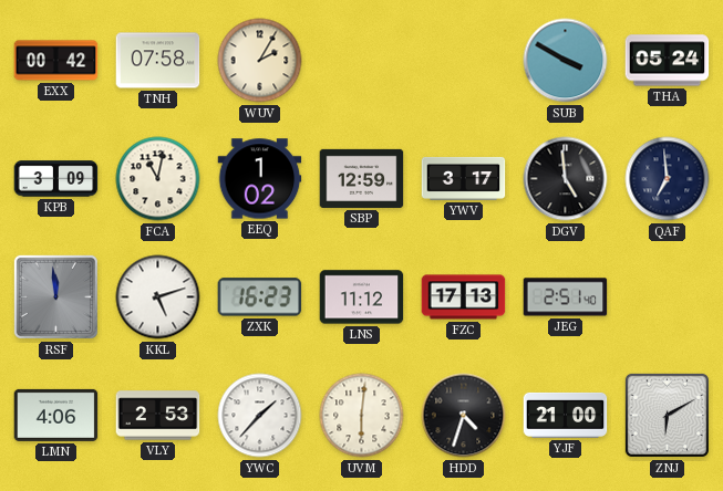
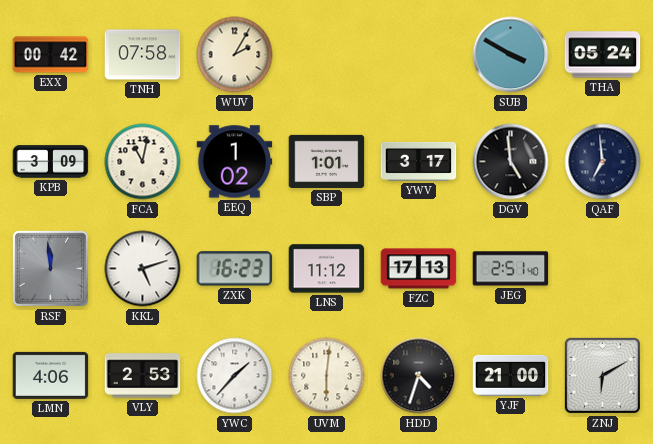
SBP: 12:59 -> 1:01 (327, 161)
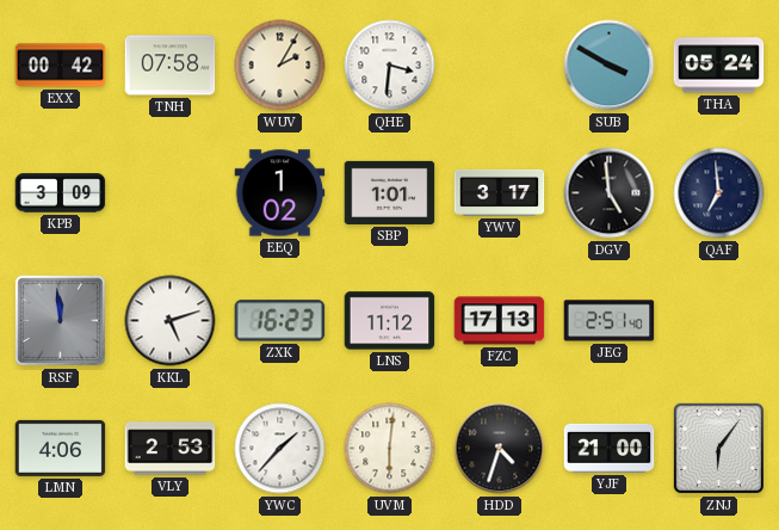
QHE: none -> 3:31 (390, 66)
FCA: 11:02 -> none (143, 162)
ZNJ: 6:10 -> 6:06 (718, 448)
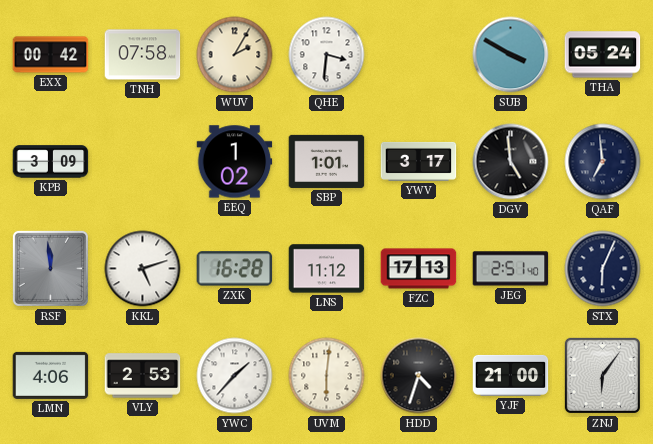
ZXK: 16:23 -> 16:28 (235, 269)
STX: none -> 6:04 (603, 269)
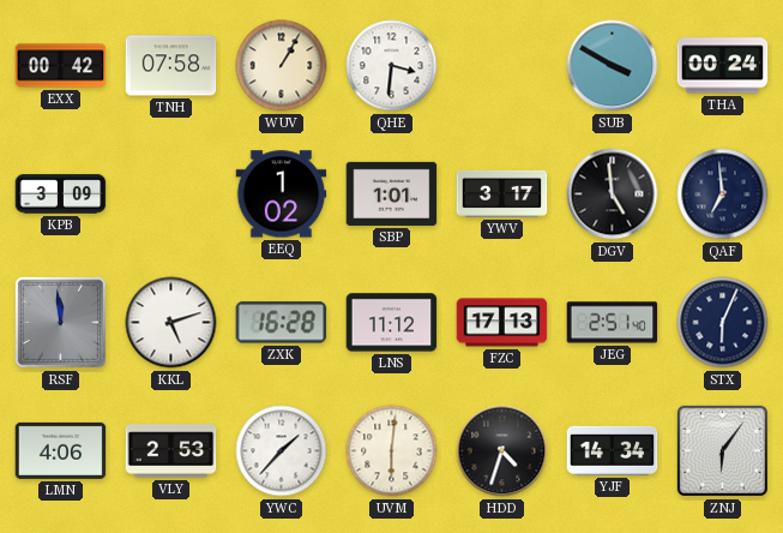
WUV: 2:05 -> 1:05 (282, 66)
THA: 05:24 -> 00:24 (723, 66)
YJF: 21:00 -> 14:34 (613, 450)
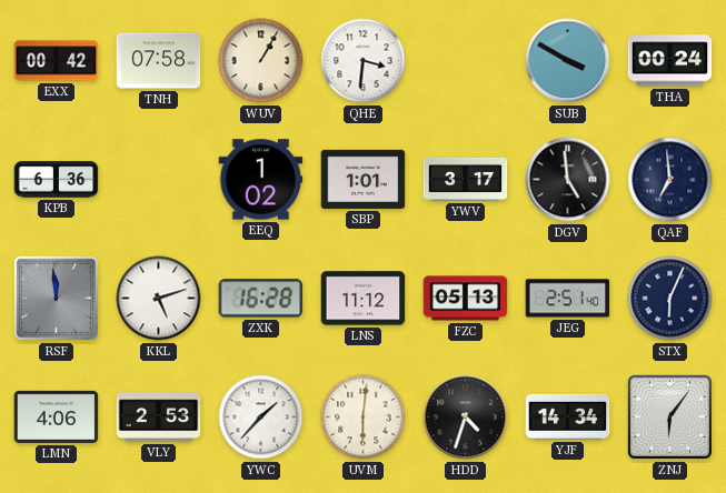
KPB: 3:09 -> 6:36 (57, 180)
FZC: 17:13 -> 05:13 (466, 299)
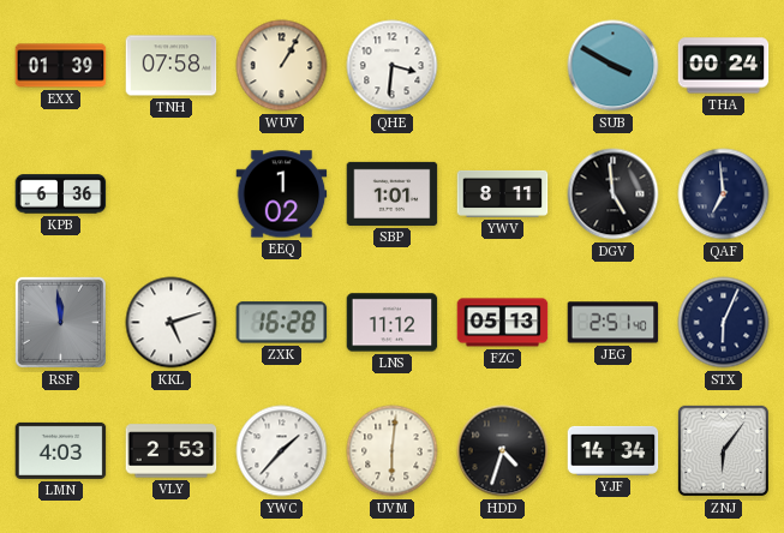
EXX: 00:42 -> 01:39 (61, 66)
YWV: 3:17 -> 8:11 (503, 193)
LMN: 4:06 -> 4:03 (61, 450)
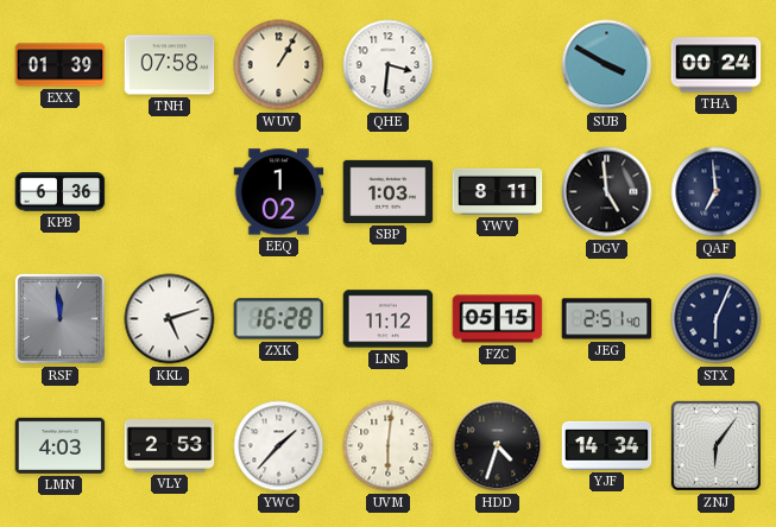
SBP: 1:01 -> 1:03 (389, 191)
FZC: 05:13 -> 05:15 (498, 319)
